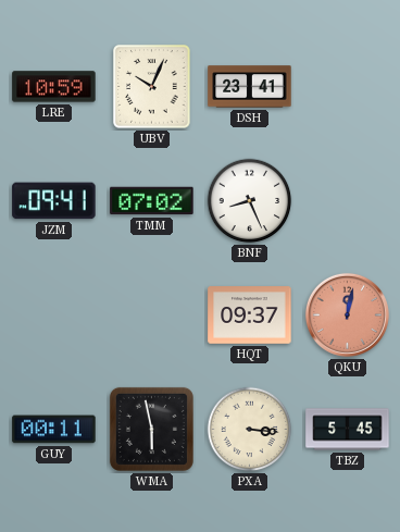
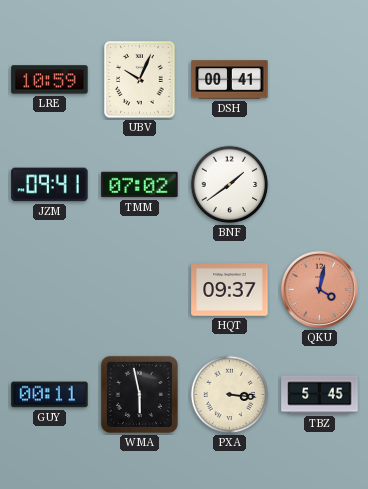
DSH: 23:41 -> 00:41 (230, 80)
BNF: 8:26 -> 1:39 (230, 185)
QKU: 12:02 -> 4:02 (319, 289)
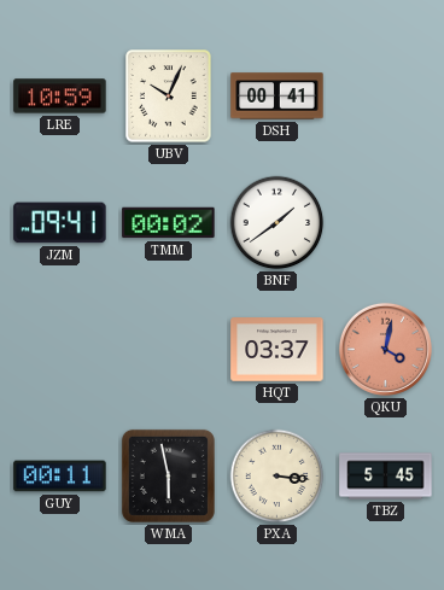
TMM: 07:02 -> 00:02 (169, 223)
HQT: 09:37 -> 03:37 (277, 350)
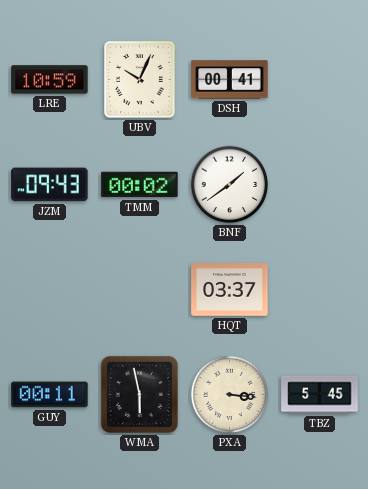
JZM: 09:41 -> 09:43 (50, 185)
QKU: 4:02 -> none (385, 349)
